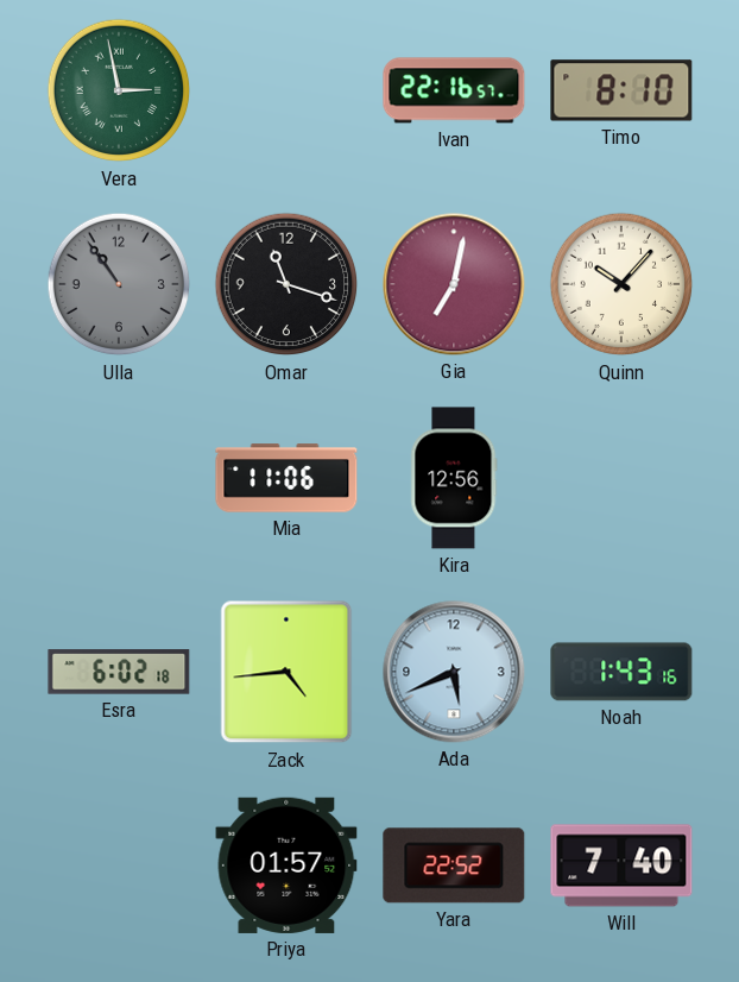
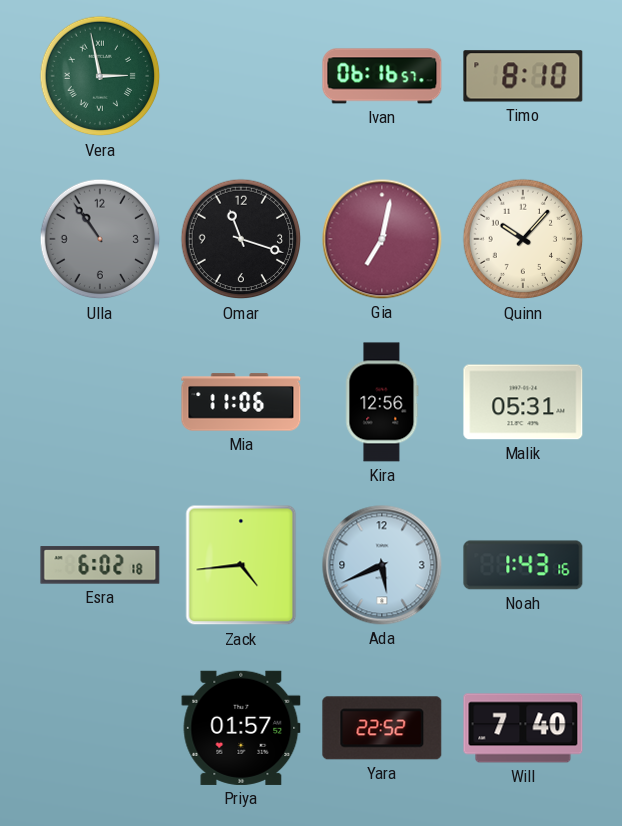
Ivan: 22:16 -> 06:16 (382, 76)
Malik: none -> 05:31 (523, 402)
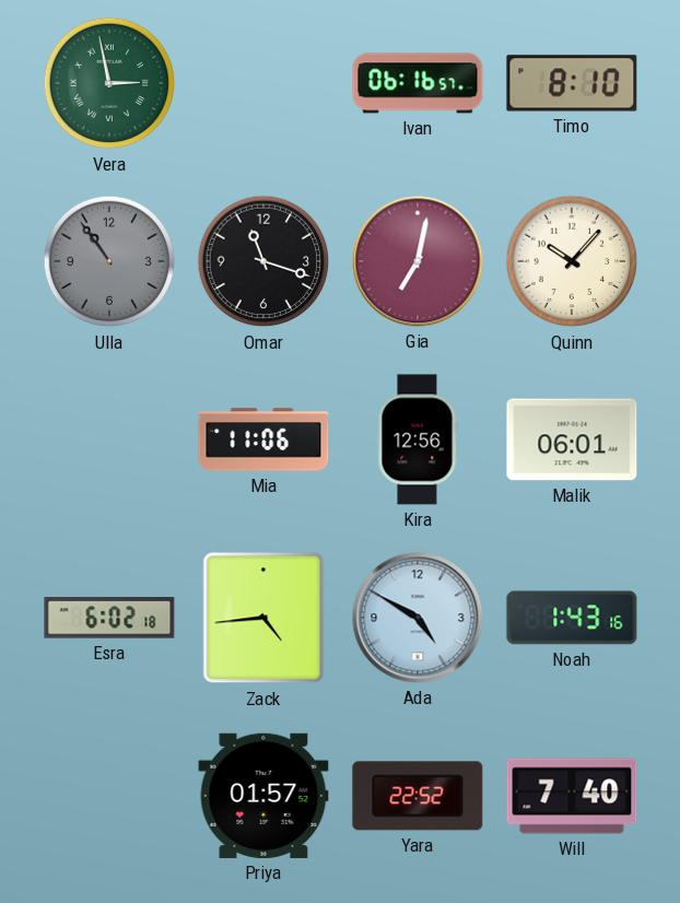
Malik: 05:31 -> 06:01 (572, 439)
Ada: 5:41 -> 4:50 (418, 618)
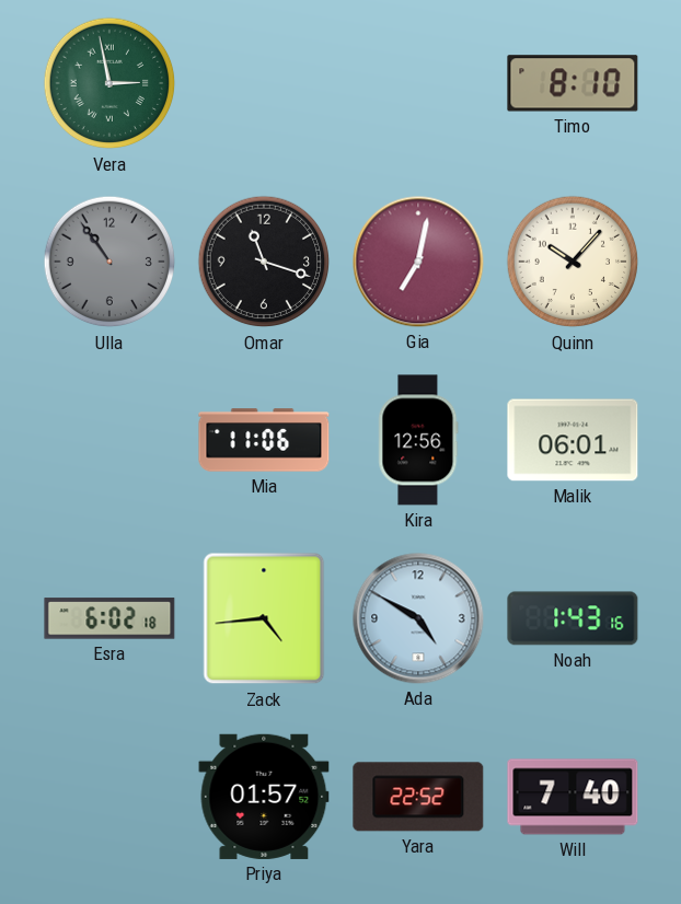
Ivan: 06:16 -> none (418, 83)
